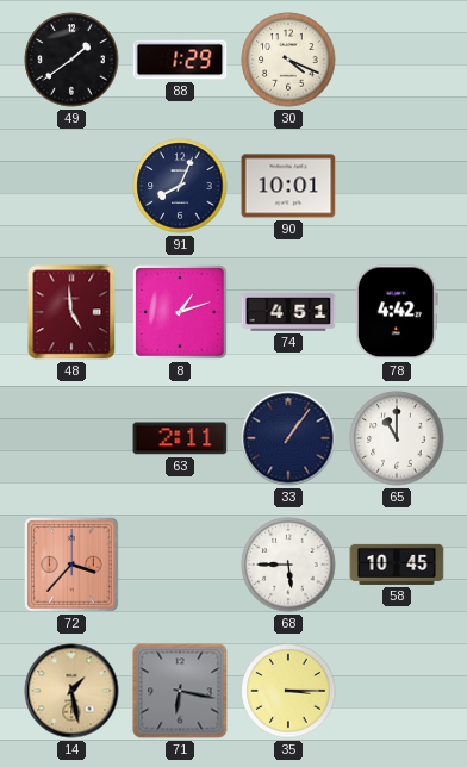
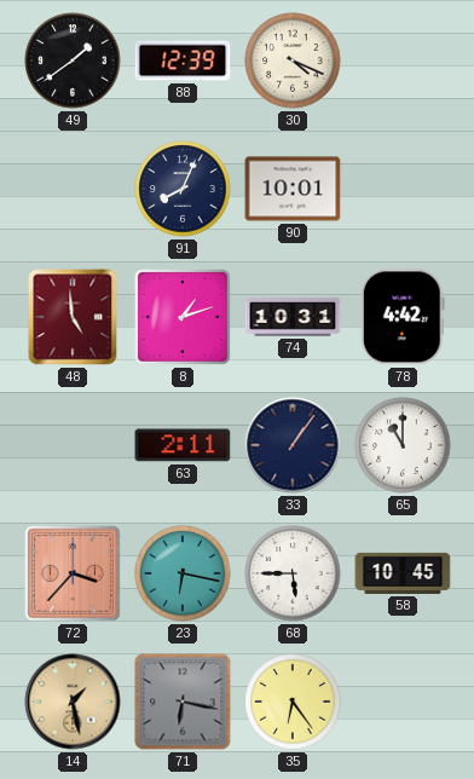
88: 1:29 -> 12:39 (183, 60)
74: 4:51 -> 10:31 (293, 317)
23: none -> 6:17 (183, 573)
35: 3:15 -> 6:24 (293, 702)
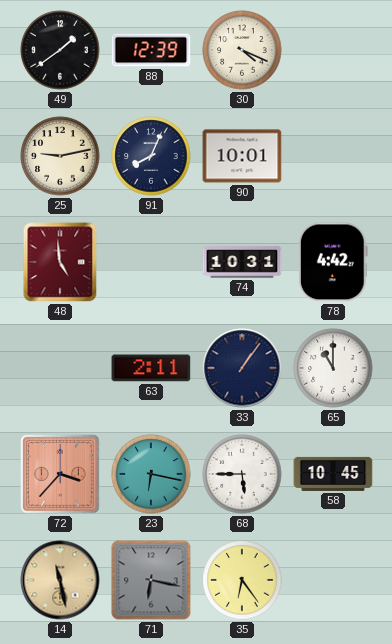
25: none -> 9:13 (60, 156)
8: 1:12 -> none (183, 317)
14: 1:28 -> 11:28 (60, 580)
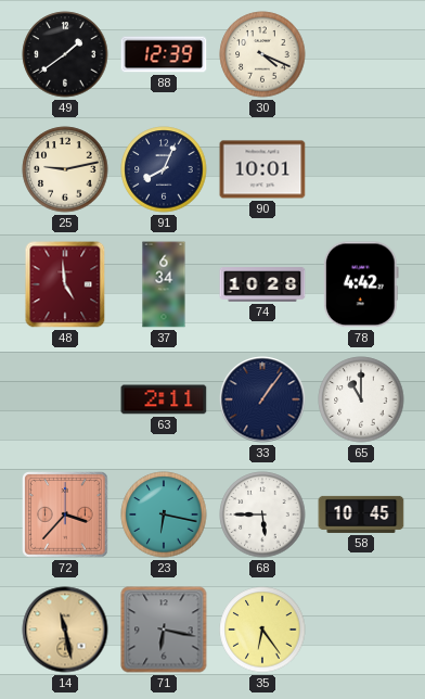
37: none -> 6:34 (164, 284)
74: 10:31 -> 10:28 (262, 284)
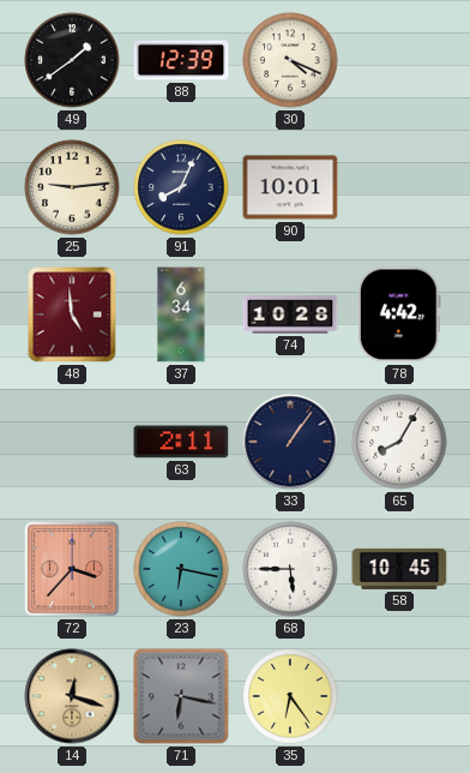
25: 9:13 -> 9:14 (72, 187)
65: 11:00 -> 8:05 (399, 442)
14: 11:28 -> 12:18 (72, 696)
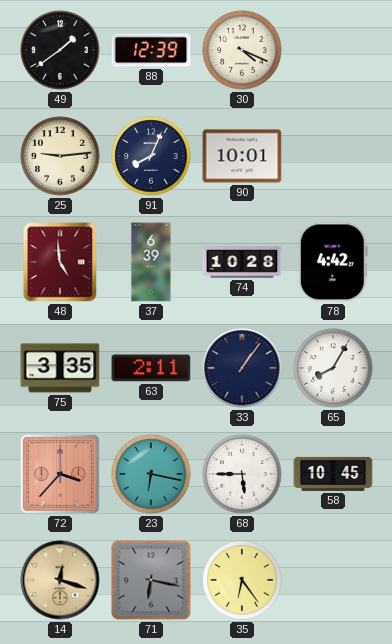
37: 6:34 -> 6:39 (151, 262)
75: none -> 3:35 (60, 368)
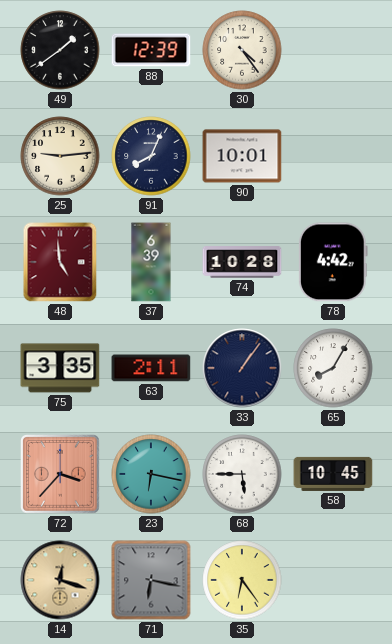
30: 4:19 -> 4:24 (242, 50)
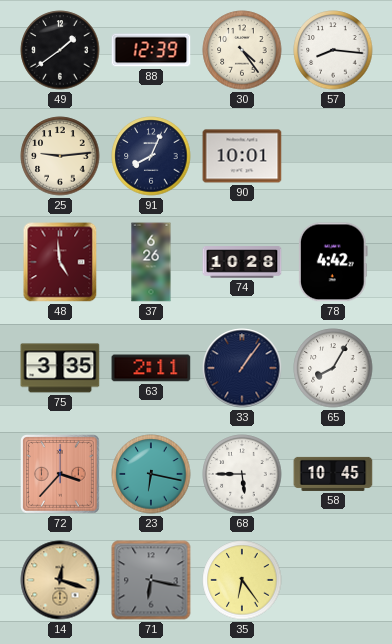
57: none -> 8:16 (333, 50)
37: 6:39 -> 6:26 (151, 262)
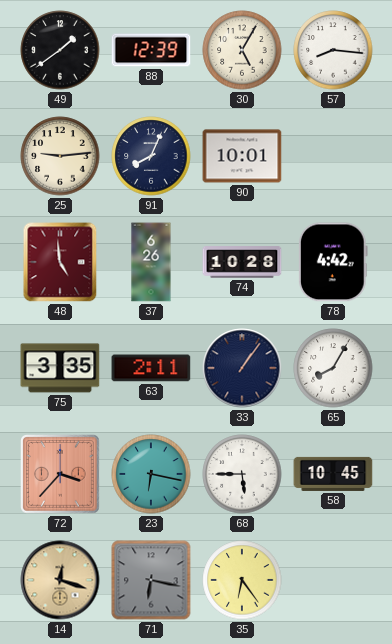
30: 4:24 -> 5:05 (242, 50)
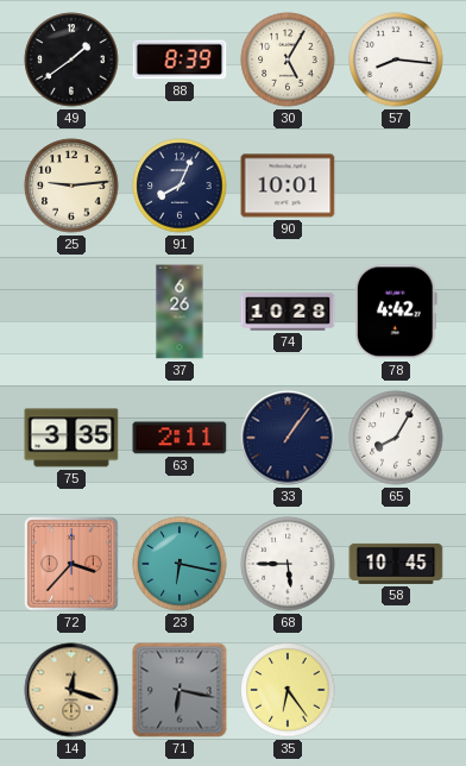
88: 12:39 -> 8:39 (180, 59)
48: 4:59 -> none (60, 262)
